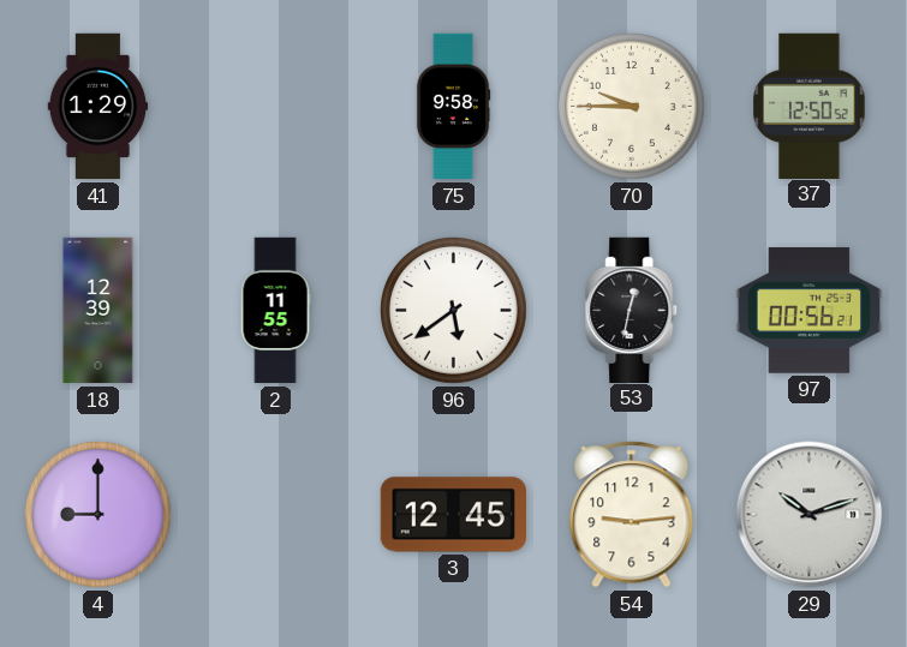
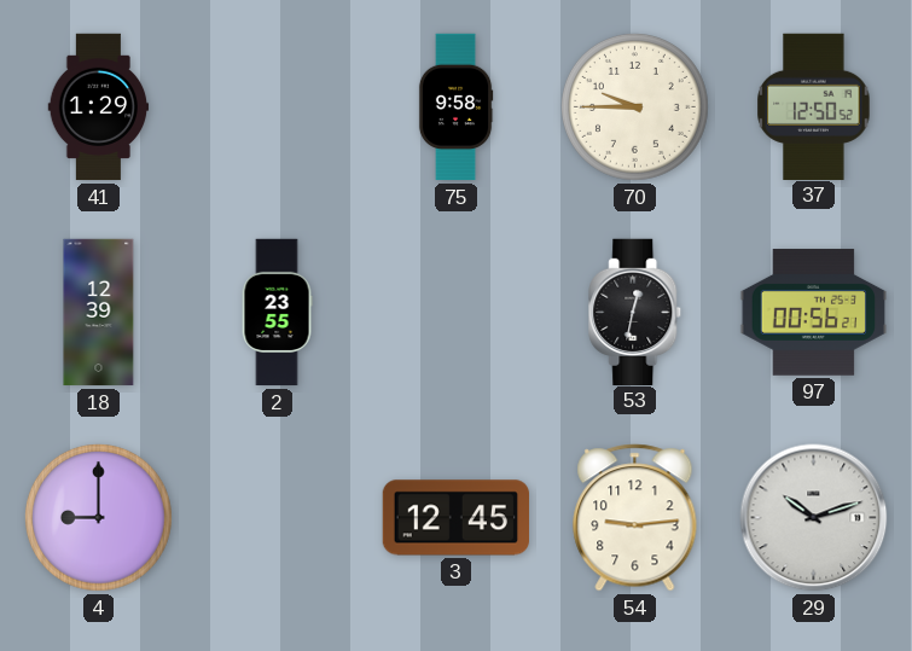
2: 11:55 -> 23:55 (277, 313)
96: 5:39 -> none (453, 310)
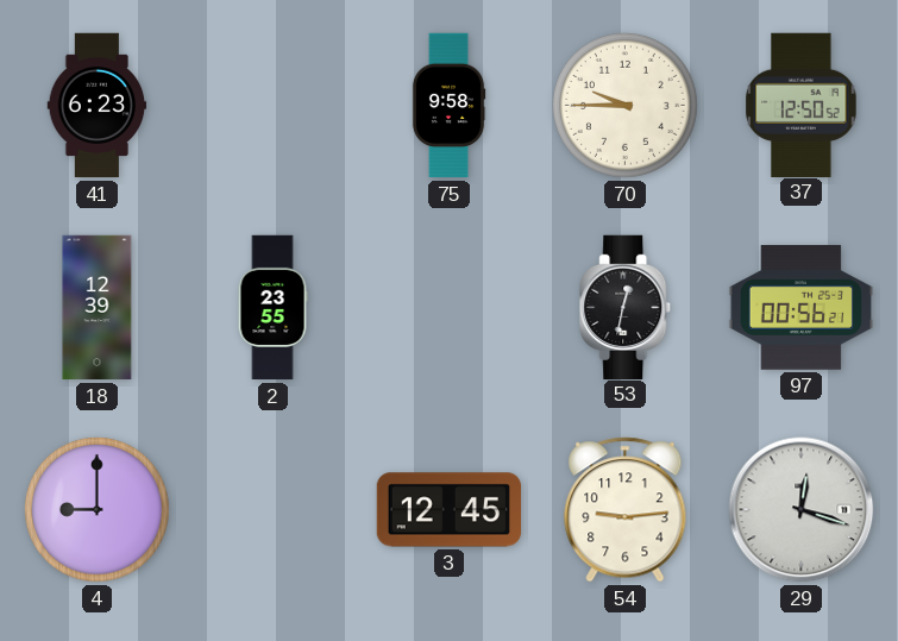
41: 1:29 -> 6:23 (98, 106)
29: 10:12 -> 12:18 (802, 510)
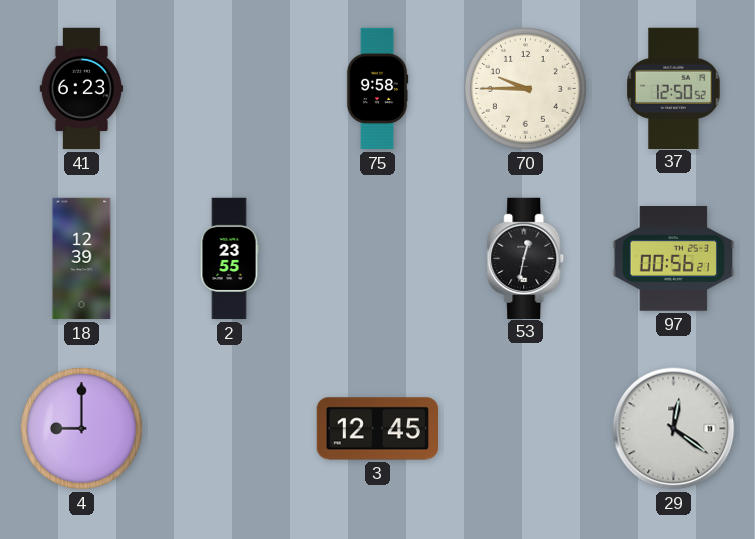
54: 9:14 -> none (626, 510)
29: 12:18 -> 12:21 (674, 429)
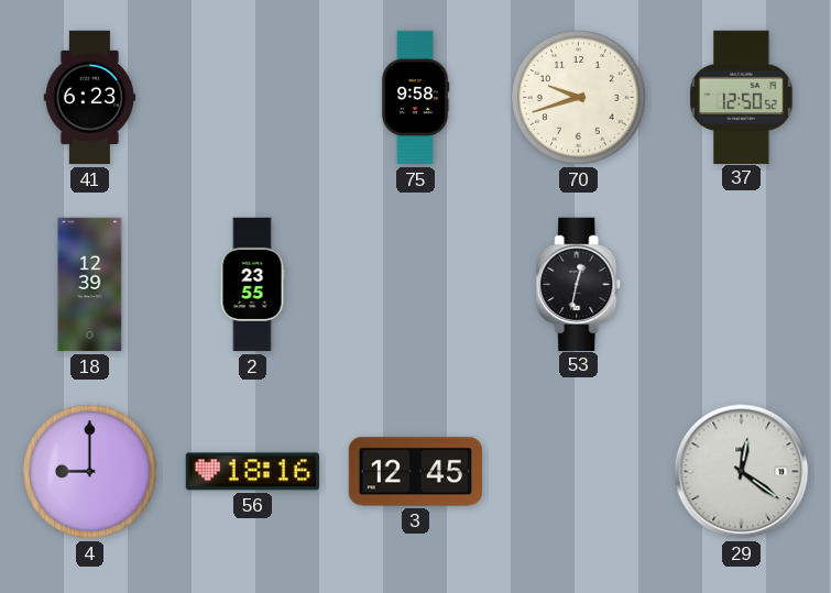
70: 9:45 -> 9:42 (578, 97)
97: 00:56 -> none (674, 259)
56: none -> 18:16 (252, 472)
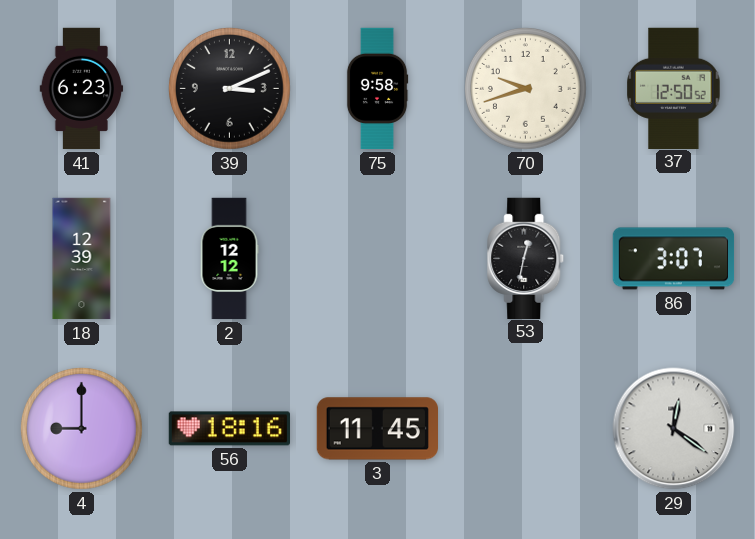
39: none -> 3:11 (229, 88)
2: 23:55 -> 12:12 (229, 259)
86: none -> 3:07 (674, 259)
3: 12:45 -> 11:45 (377, 429)
